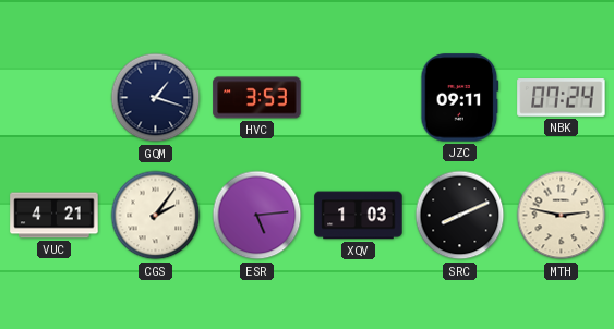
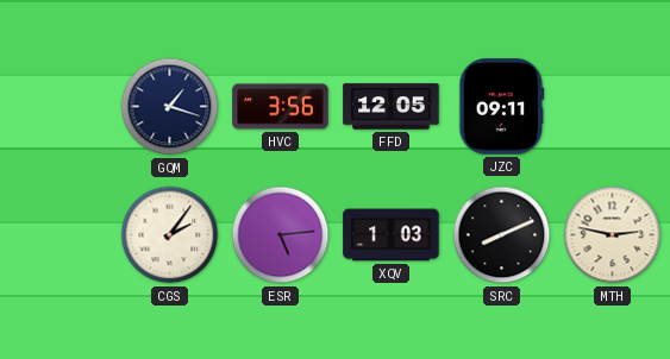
HVC: 3:53 -> 3:56 (281, 107)
FFD: none -> 12:05 (392, 107)
NBK: 07:24 -> none (562, 98)
VUC: 4:21 -> none (55, 216)
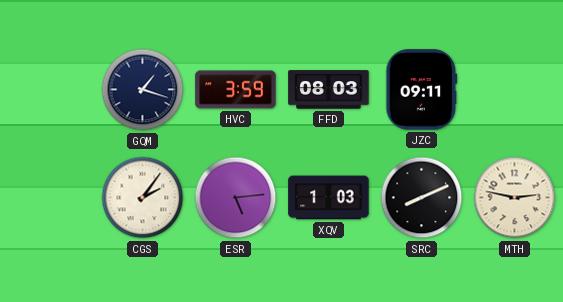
HVC: 3:56 -> 3:59 (236, 90)
FFD: 12:05 -> 08:03 (329, 90)
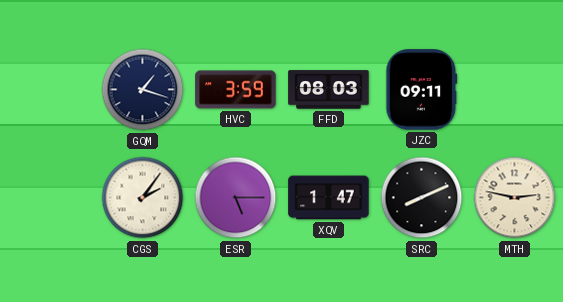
ESR: 5:14 -> 5:15 (236, 198)
XQV: 1:03 -> 1:47 (329, 198)
